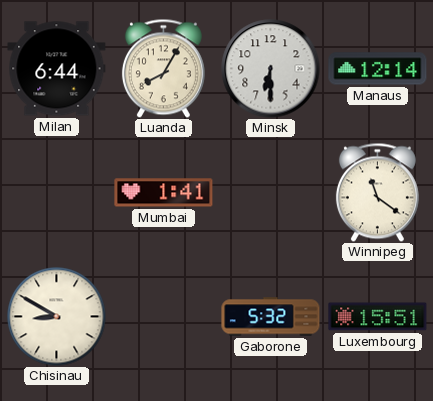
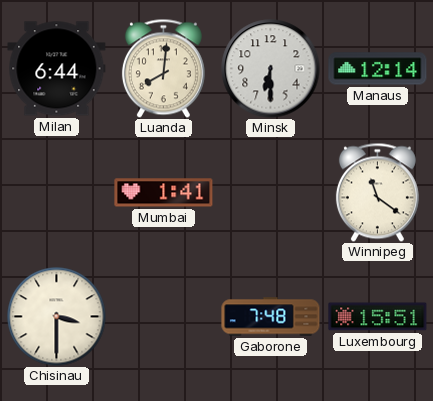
Luanda: 8:05 -> 8:01 (163, 68)
Chisinau: 8:50 -> 3:30 (57, 317)
Gaborone: 5:32 -> 7:48 (271, 317)
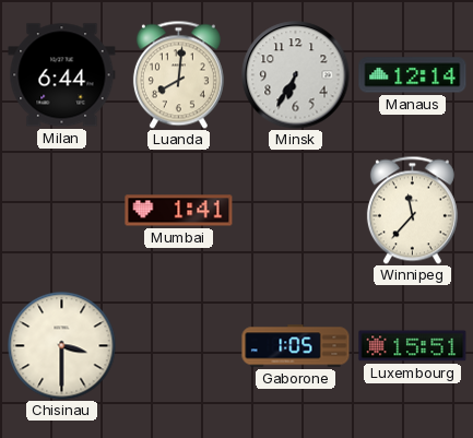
Minsk: 6:30 -> 6:35 (296, 75)
Winnipeg: 11:21 -> 11:37 (412, 210)
Gaborone: 7:48 -> 1:05 (296, 346)
